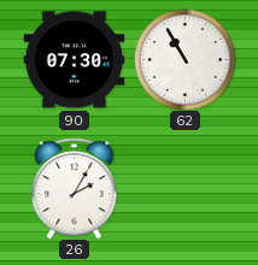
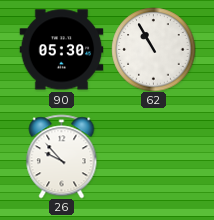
90: 07:30 -> 05:30 (61, 50)
26: 2:05 -> 9:53 (62, 156)
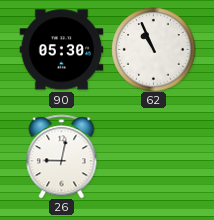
62: 10:55 -> 10:56 (153, 49)
26: 9:53 -> 9:02 (62, 156)
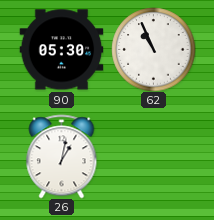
26: 9:02 -> 1:02 (62, 156)
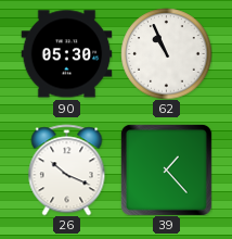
26: 1:02 -> 10:19 (67, 169)
39: none -> 1:23 (166, 169)
